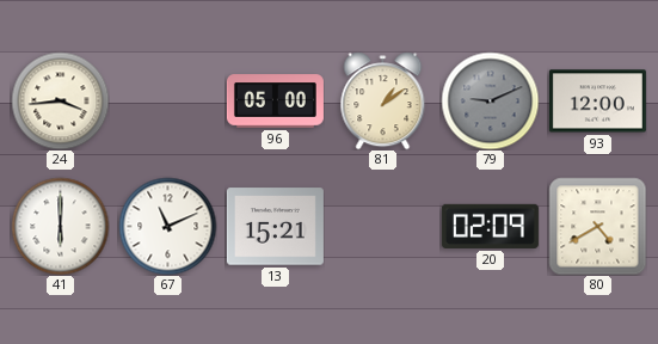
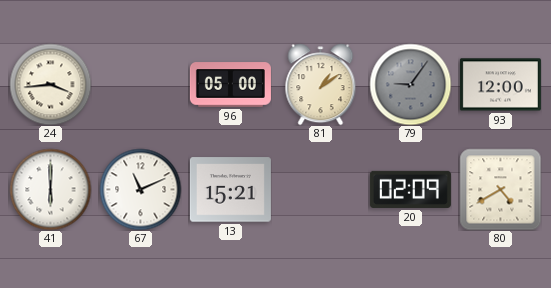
79: 9:11 -> 9:06 (410, 84)
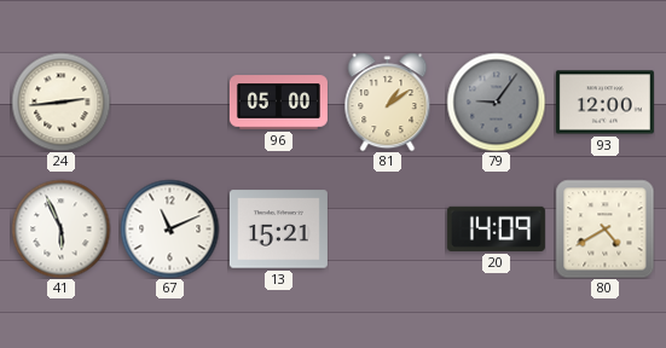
24: 3:44 -> 2:44 (60, 101)
41: 6:00 -> 5:56 (60, 228)
20: 02:09 -> 14:09 (496, 228)
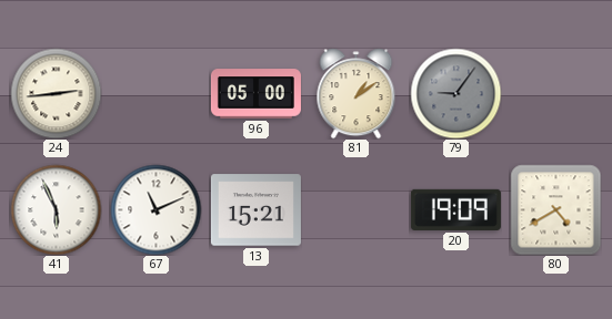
93: 12:00 -> none (604, 103)
20: 14:09 -> 19:09 (455, 209)
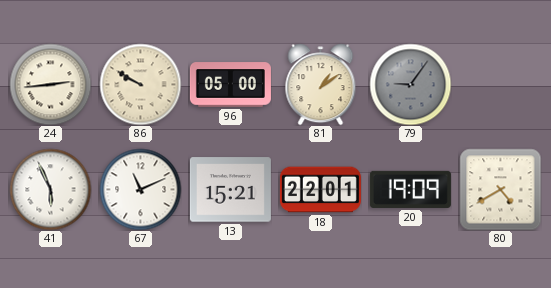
86: none -> 9:50 (140, 84)
18: none -> 22:01 (320, 190)
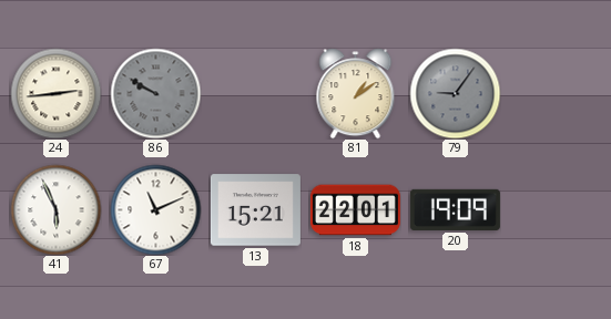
86 dial: cream -> grey (155, 93)
96: 05:00 -> none (230, 85)
80: 4:40 -> none (500, 189)
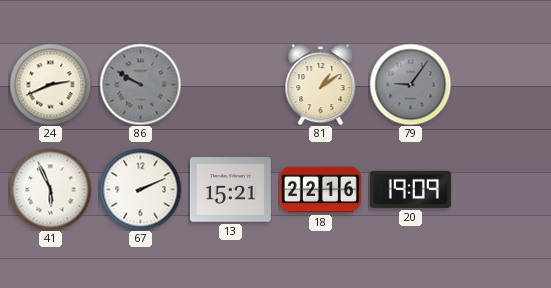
24: 2:44 -> 2:41 (50, 84)
67: 11:11 -> 2:11 (140, 189)
18: 22:01 -> 22:16 (320, 190)
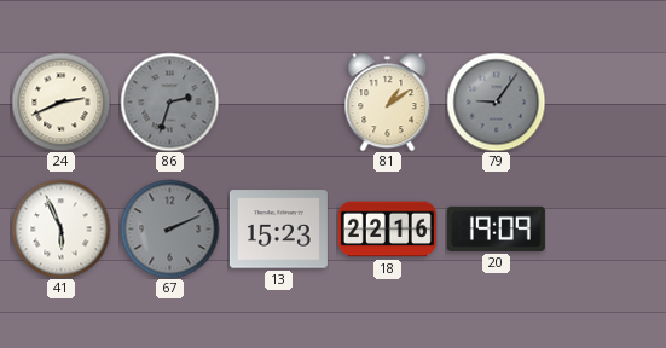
86: 9:50 -> 2:33 (169, 101)
67 dial: white -> grey (169, 228)
13: 15:21 -> 15:23 (278, 230)
